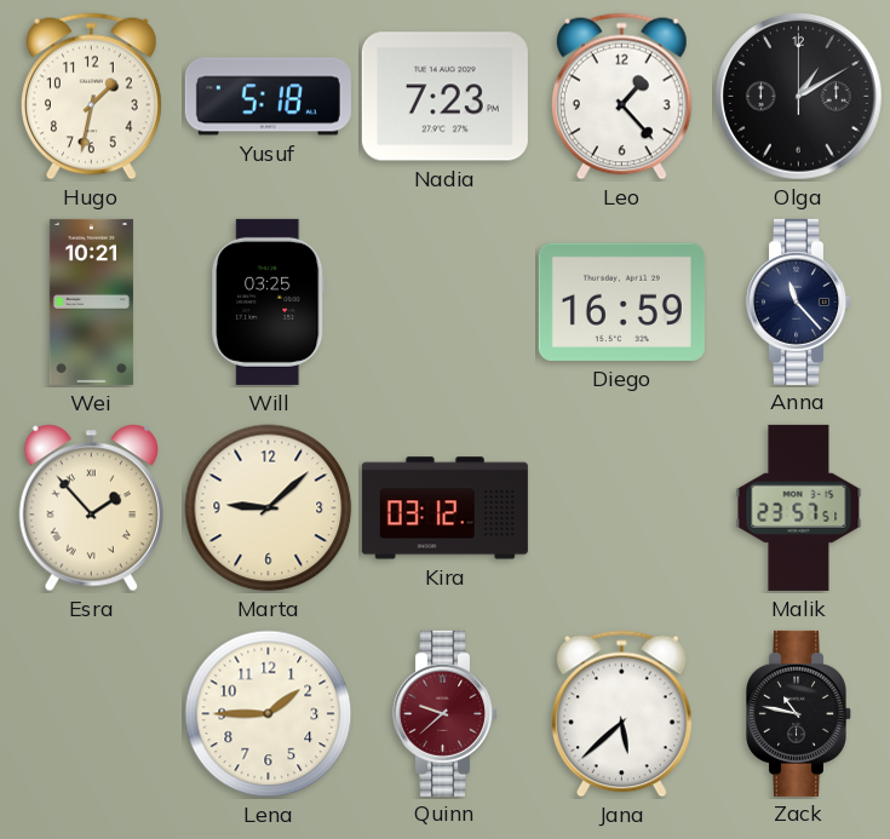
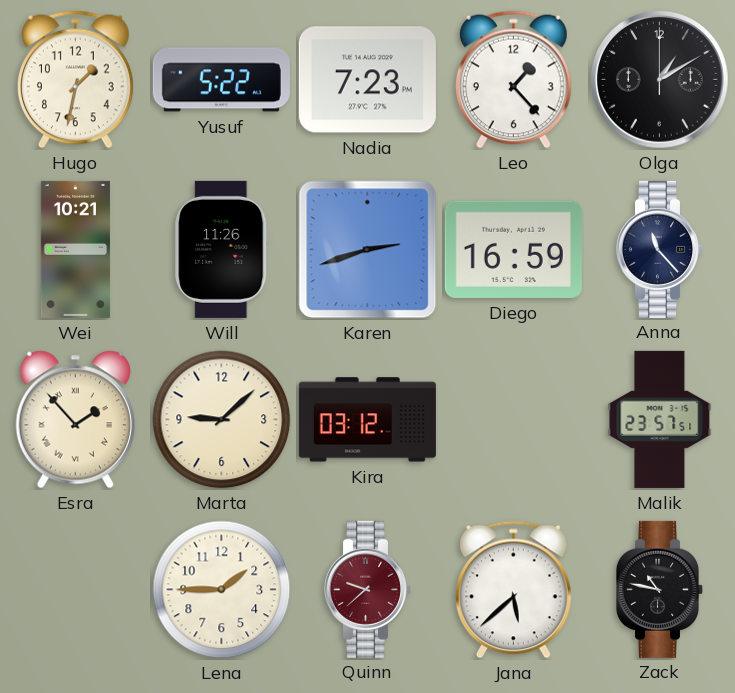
Yusuf: 5:18 -> 5:22 (221, 80)
Will: 03:25 -> 11:26 (222, 249)
Karen: none -> 2:42 (368, 250)
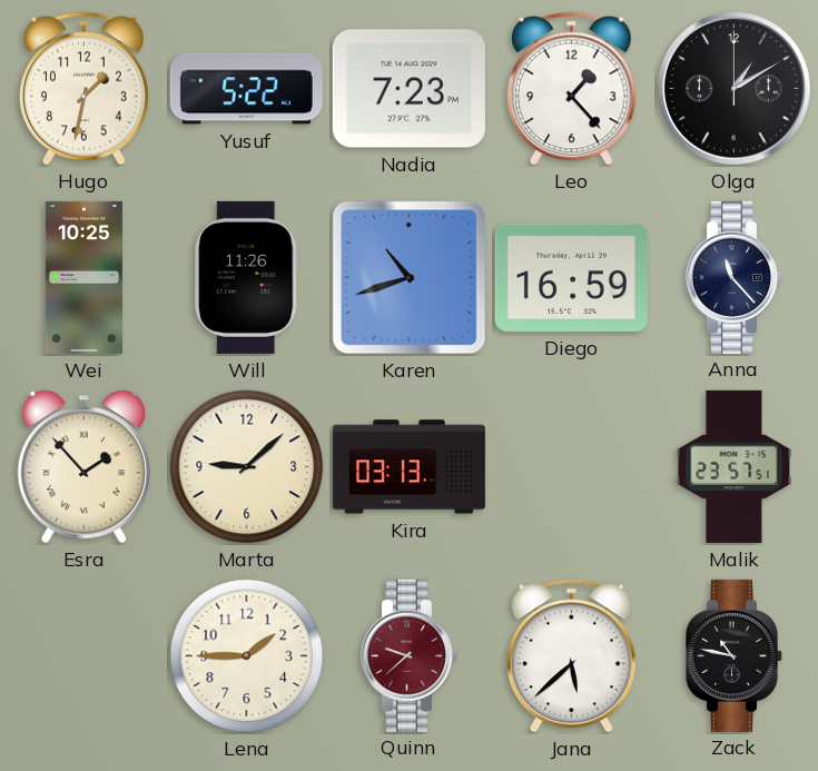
Wei: 10:21 -> 10:25 (83, 277)
Karen: 2:42 -> 10:42 (410, 278)
Kira: 03:12 -> 03:13 (408, 467)
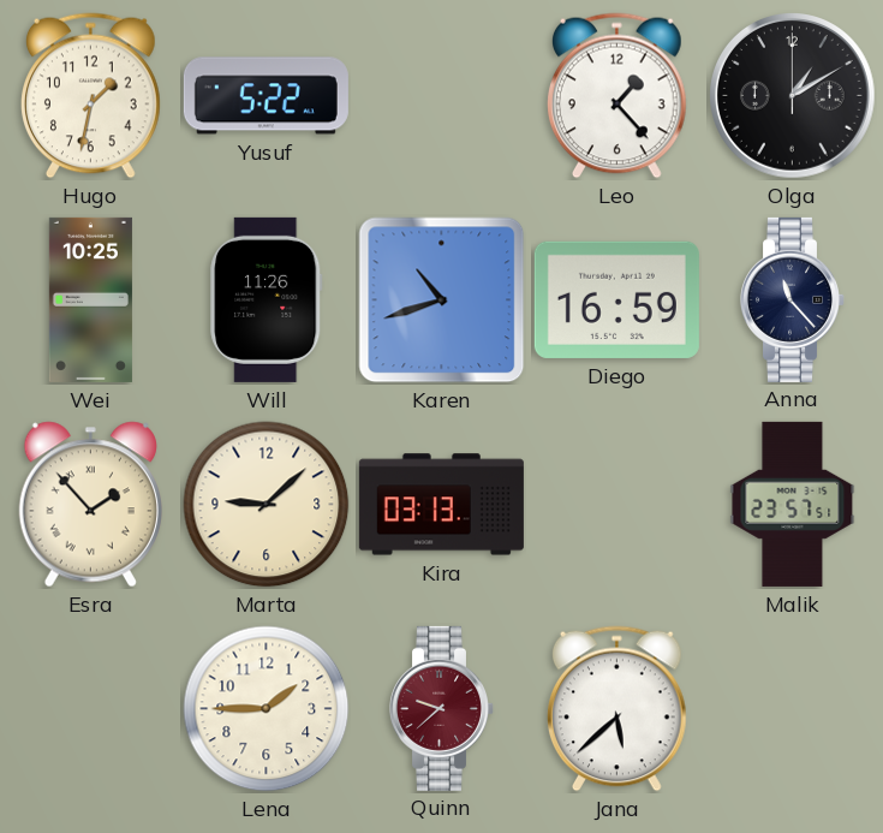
Nadia: 7:23 -> none (408, 89)
Zack: 10:47 -> none (733, 655)
